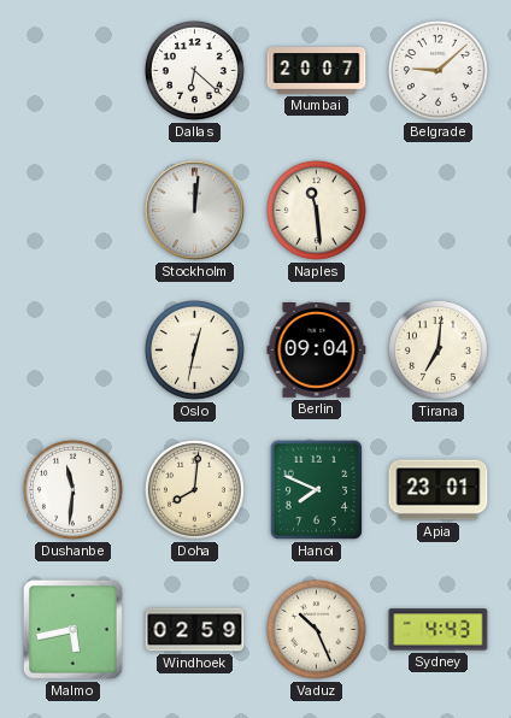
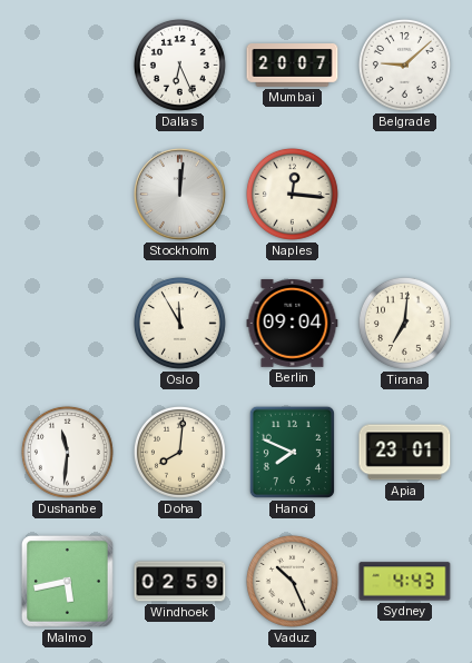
Dallas: 6:22 -> 6:26 (179, 65)
Naples: 11:29 -> 12:16 (292, 194)
Oslo: 12:32 -> 11:55 (179, 323)
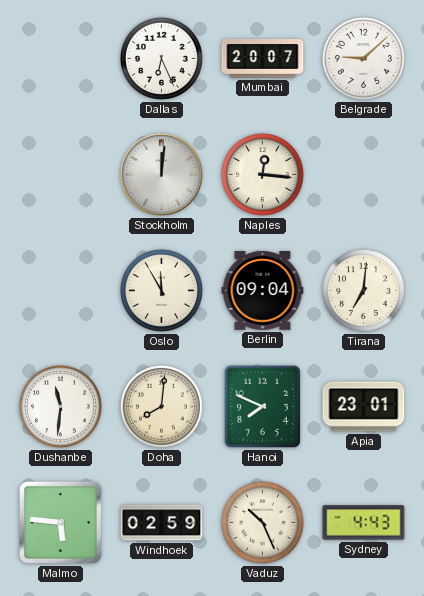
Malmo: 5:43 -> 5:46 (60, 522)
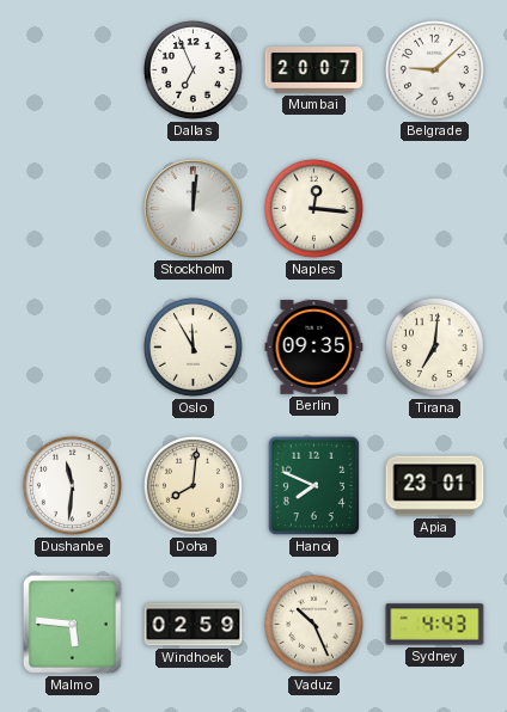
Dallas: 6:26 -> 6:56 (193, 69)
Berlin: 09:04 -> 09:35 (314, 348)
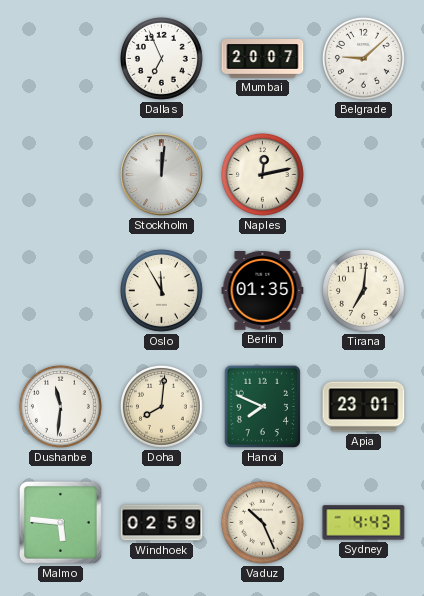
Naples: 12:16 -> 12:13 (262, 174)
Berlin: 09:35 -> 01:35 (263, 291)
